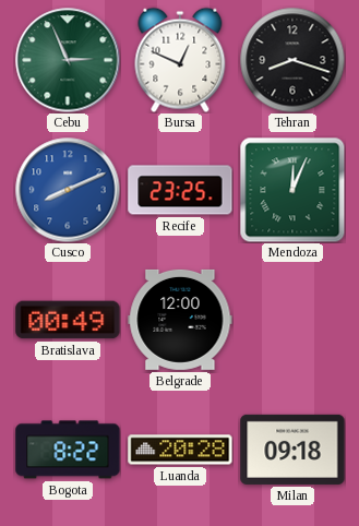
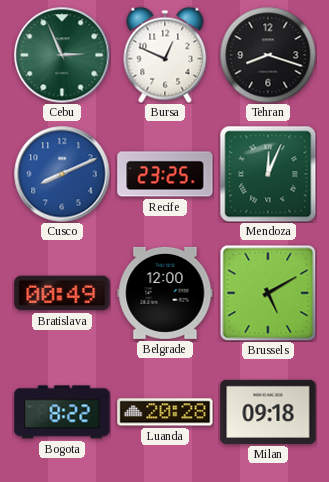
Brussels: none -> 5:10 (268, 293)
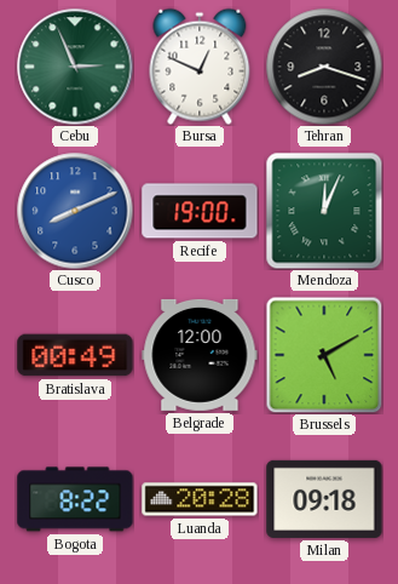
Recife: 23:25 -> 19:00 (200, 211)
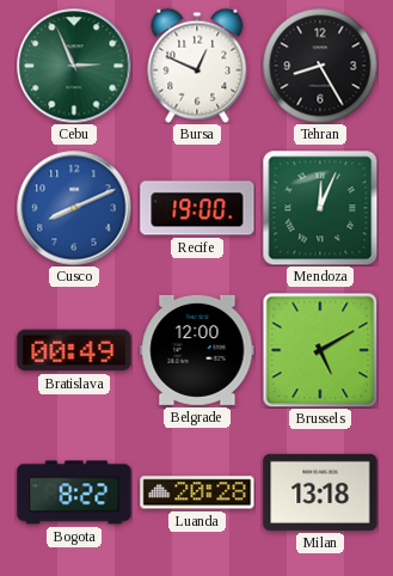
Tehran: 8:18 -> 8:25 (320, 66)
Milan: 09:18 -> 13:18 (320, 492)
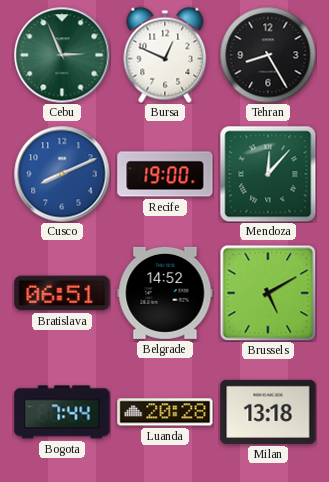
Mendoza: 12:04 -> 12:07 (268, 174)
Bratislava: 00:49 -> 06:51 (62, 293)
Belgrade: 12:00 -> 14:52 (165, 293)
Bogota: 8:22 -> 7:44 (62, 412)
